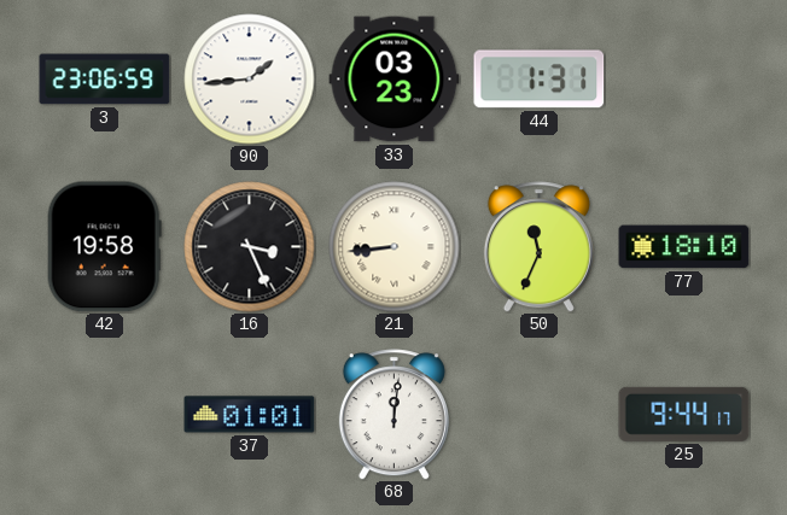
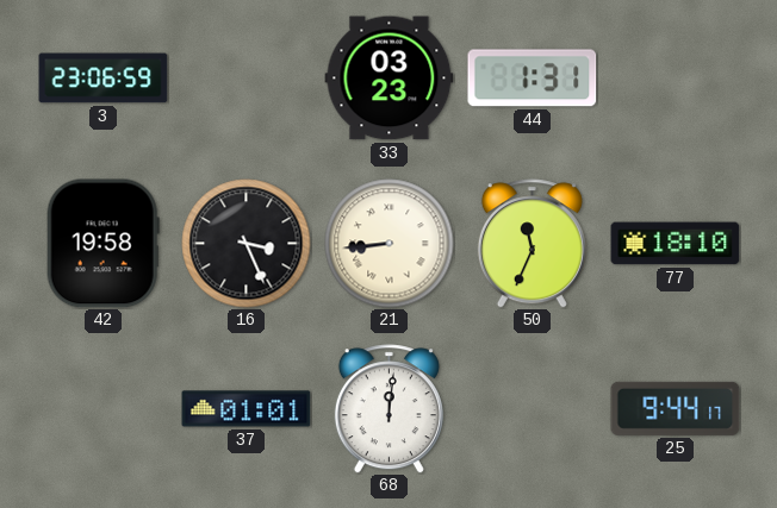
90: 1:44 -> none (250, 80)
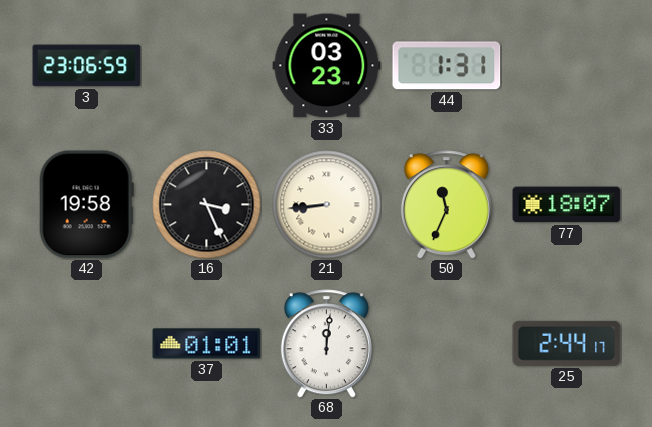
77: 18:10 -> 18:07 (567, 205)
25: 9:44 -> 2:44 (567, 343)
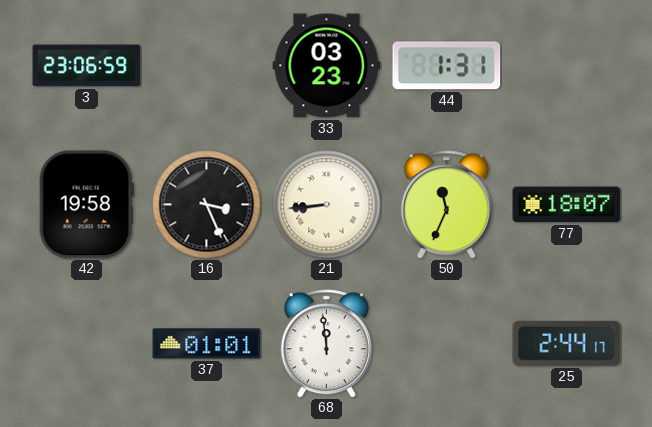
68: 12:01 -> 11:59 (326, 344)
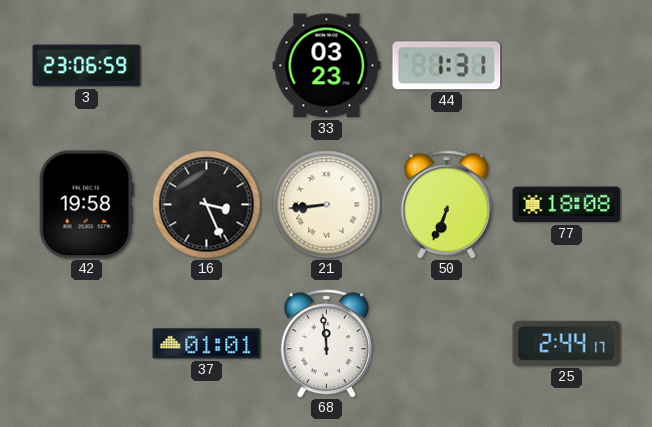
50: 11:34 -> 6:34 (446, 205)
77: 18:07 -> 18:08 (567, 205)
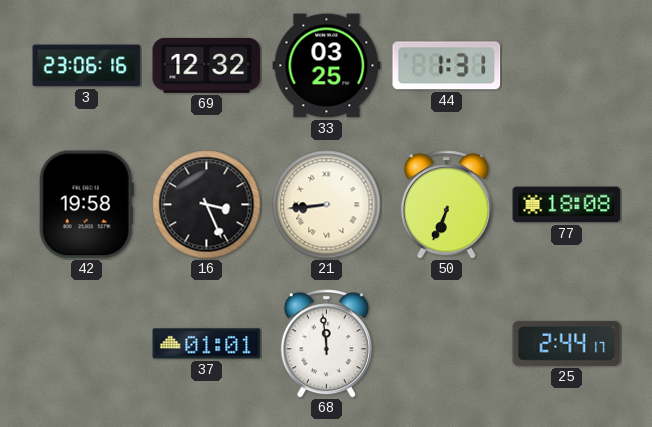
3: 23:06:59 -> 23:06:16 (87, 66)
69: none -> 12:32 (207, 65)
33: 03:23 -> 03:25 (327, 66)
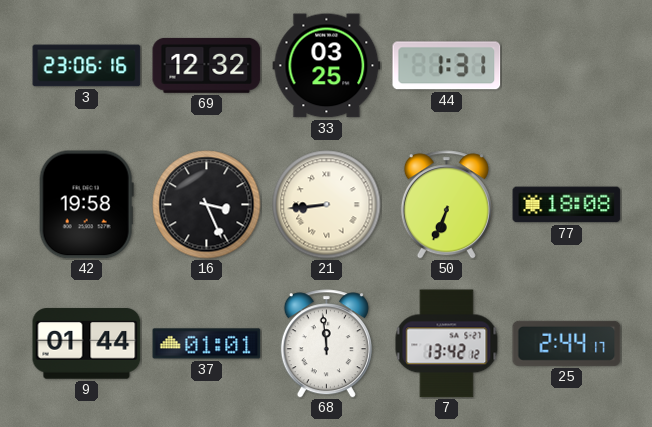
9: none -> 01:44 (87, 344)
7: none -> 13:42 (447, 344)
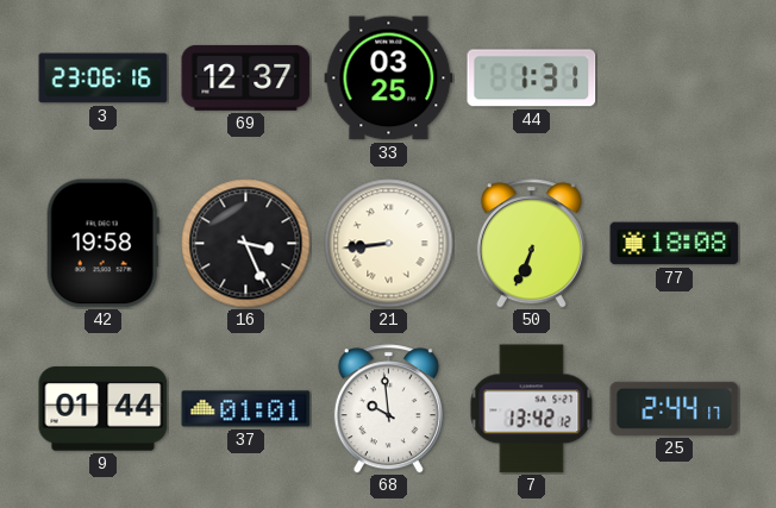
69: 12:32 -> 12:37 (246, 77)
68: 11:59 -> 9:59 (388, 409)
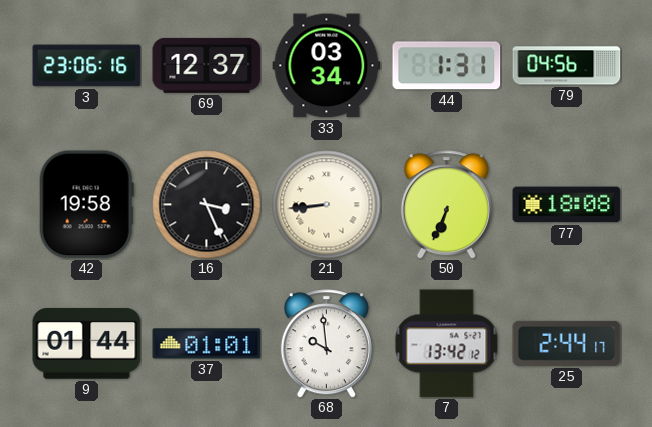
33: 03:25 -> 03:34 (327, 66)
79: none -> 04:56 (567, 66)
